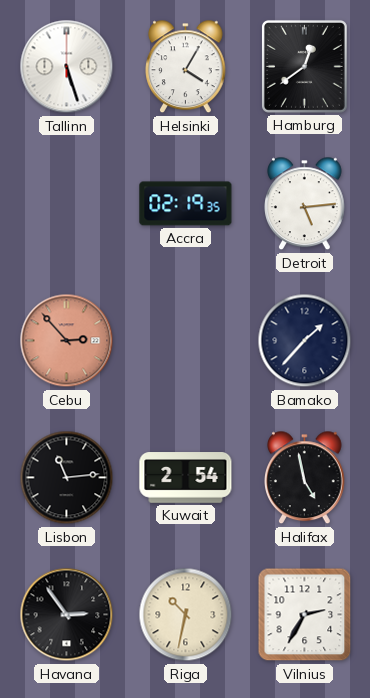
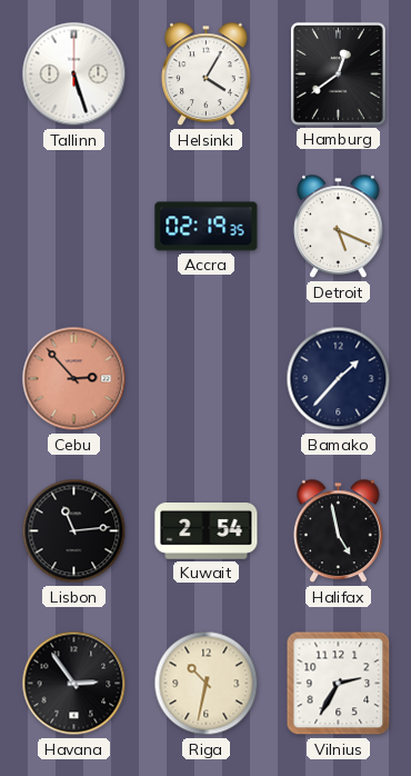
Detroit: 5:14 -> 5:19 (339, 227)
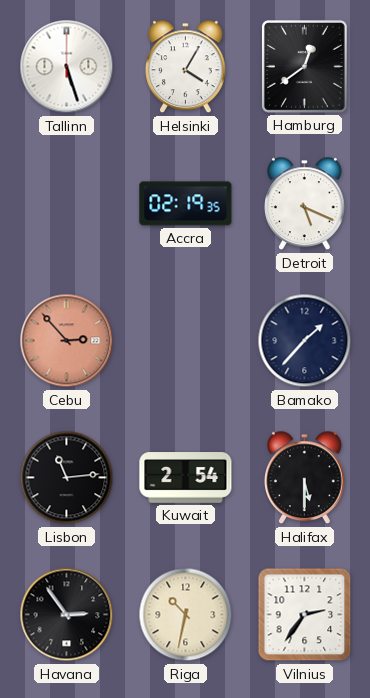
Halifax: 4:58 -> 5:30 (305, 478)
Vilnius: 2:35 -> 2:36 (305, 615)
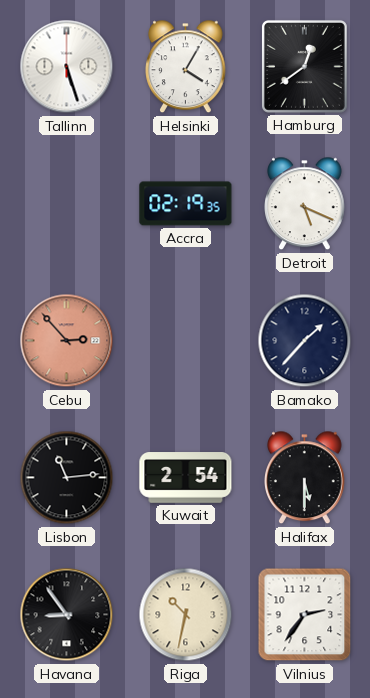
Havana: 2:54 -> 8:54 (67, 615)
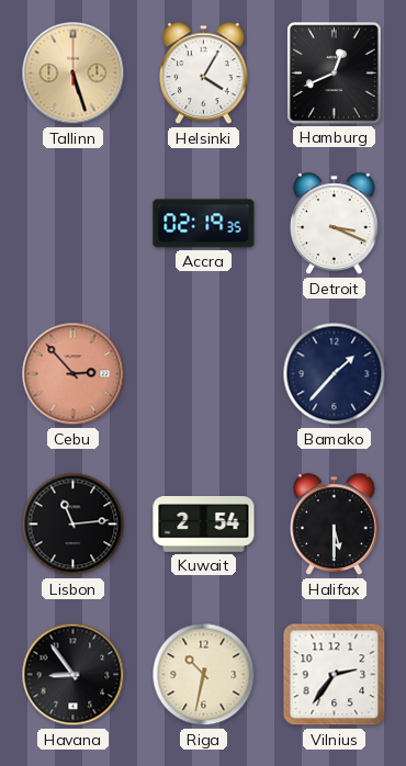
Tallinn dial: white -> champagne (74, 74)
Hamburg: 12:39 -> 12:41 (334, 72)
Detroit: 5:19 -> 3:19 (335, 224)
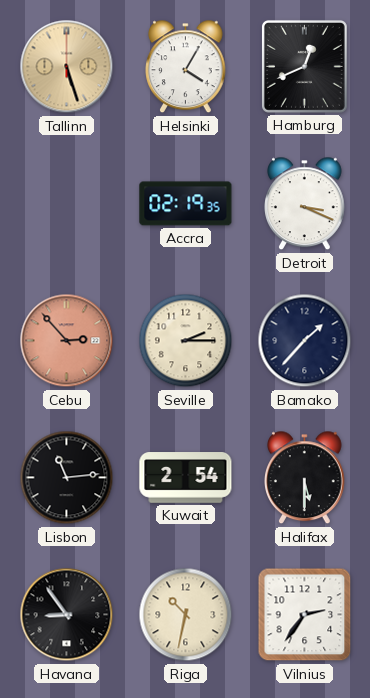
Seville: none -> 2:15 (186, 341)
